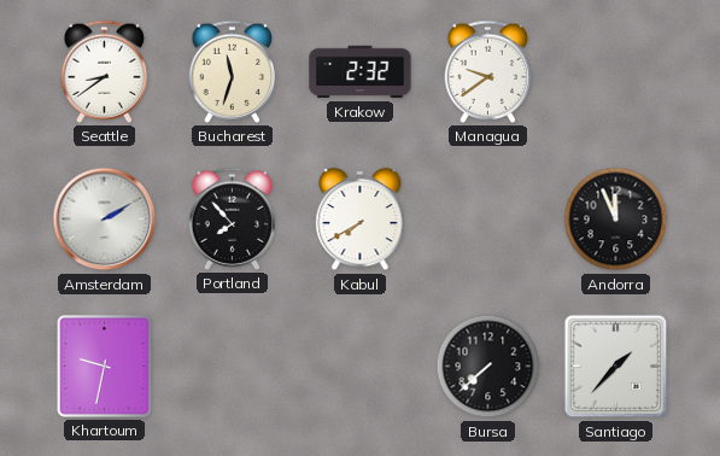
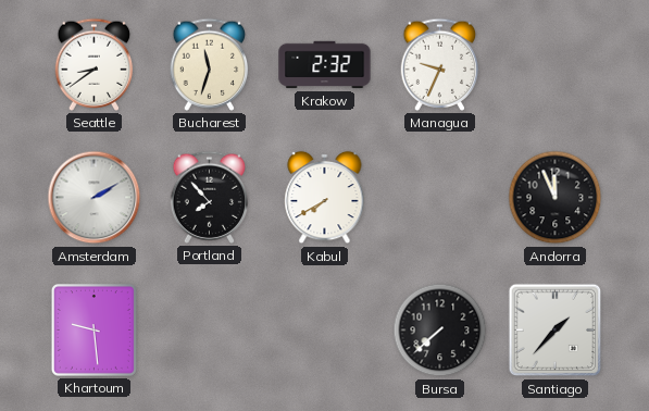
Managua: 9:39 -> 9:34 (440, 64)
Khartoum: 9:32 -> 9:29 (93, 329)
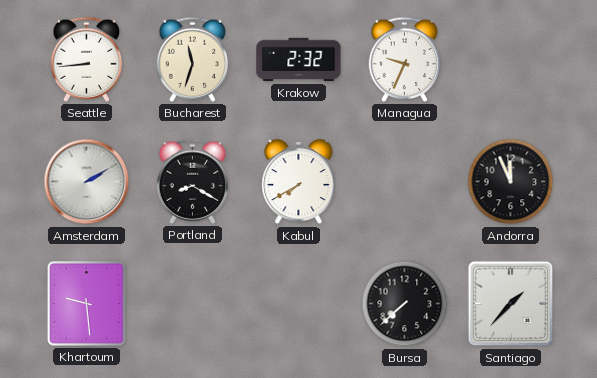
Seattle: 8:39 -> 8:44 (87, 59)
Portland: 7:53 -> 8:20 (193, 181)
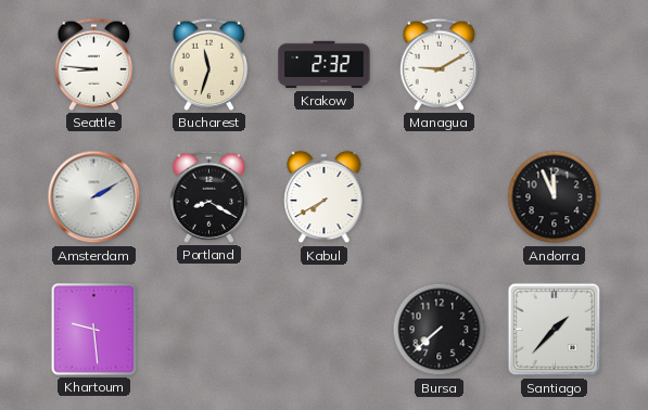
Seattle: 8:44 -> 8:46 (94, 64)
Managua: 9:34 -> 9:10 (440, 64)
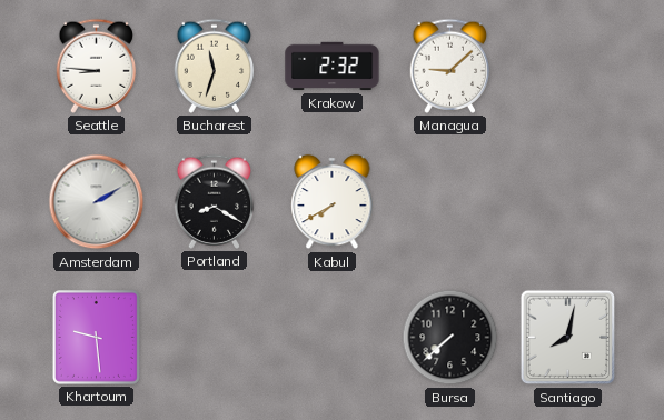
Managua: 9:10 -> 9:08 (450, 66)
Andorra: 11:56 -> none (555, 197)
Santiago: 1:37 -> 8:02 (568, 338)
